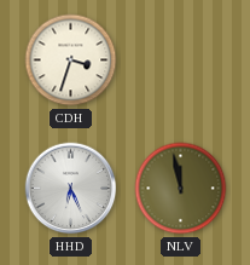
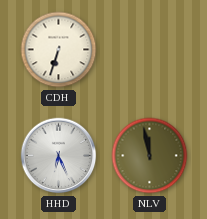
CDH: 3:33 -> 6:33 (59, 50)
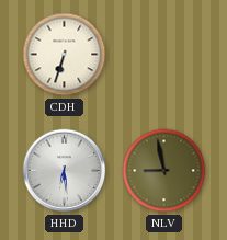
HHD: 6:26 -> 6:29 (65, 171)
NLV: 11:58 -> 8:58 (164, 171)
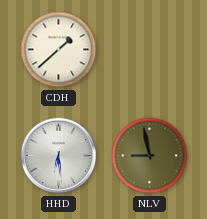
CDH: 6:33 -> 1:38 (59, 50)
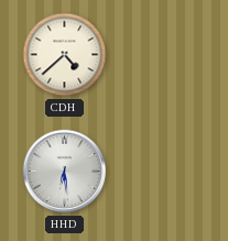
CDH: 1:38 -> 4:38 (65, 55)
NLV: 8:58 -> none (150, 156)
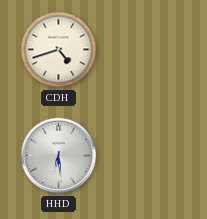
CDH: 4:38 -> 4:42 (59, 50)
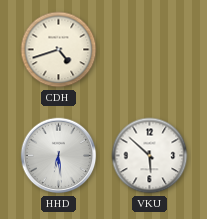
VKU: none -> 5:52 (150, 156)
